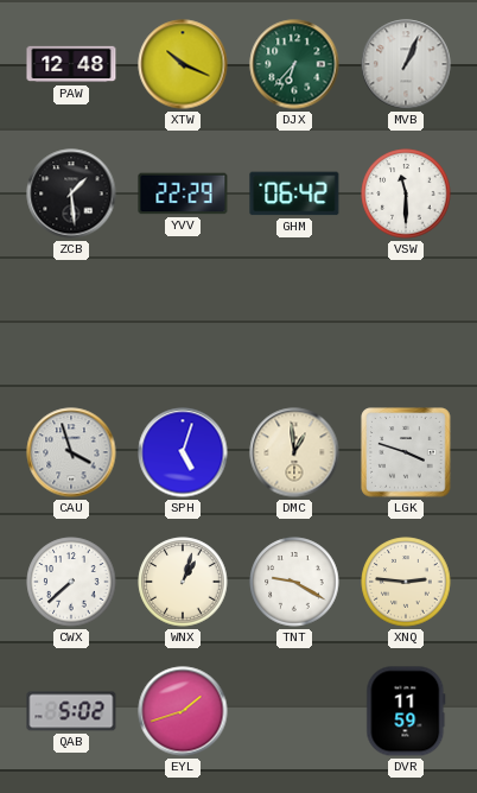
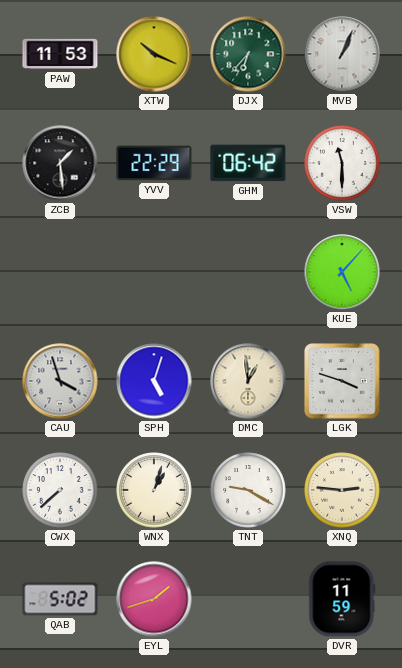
PAW: 12:48 -> 11:53 (60, 54)
KUE: none -> 5:07 (342, 272)
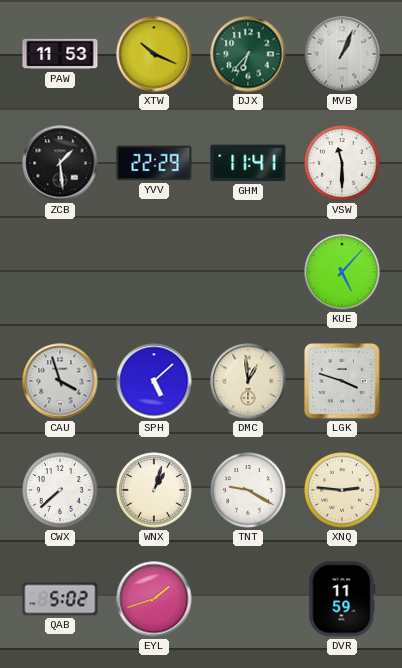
GHM: 06:42 -> 11:41 (248, 163)
SPH: 5:03 -> 5:08 (154, 381)
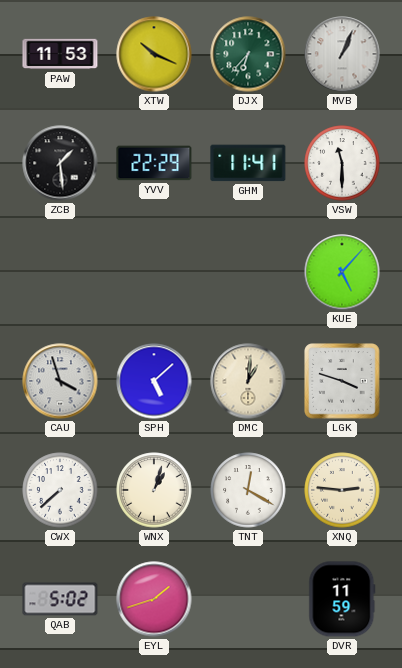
DMC: 12:59 -> 1:01 (248, 381)
TNT: 9:20 -> 12:20 (248, 490)
